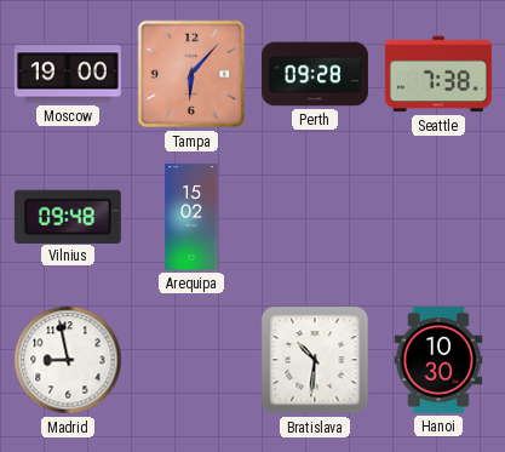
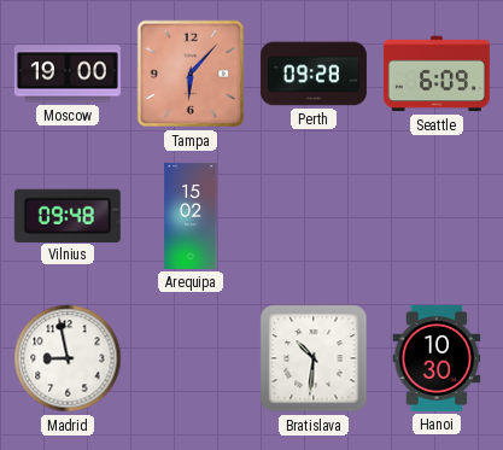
Seattle: 7:38 -> 6:09 (437, 74)
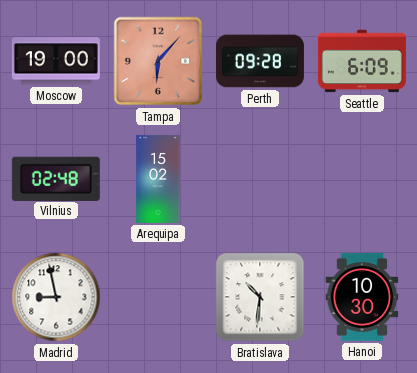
Vilnius: 09:48 -> 02:48 (56, 178)
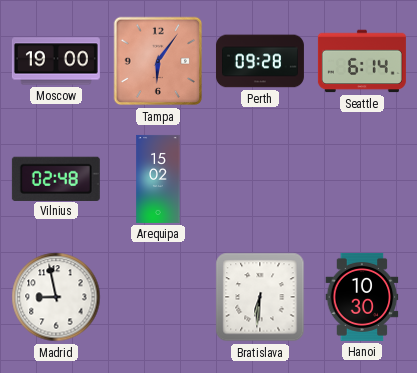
Tampa: 6:07 -> 6:06 (158, 61)
Seattle: 6:09 -> 6:14 (362, 61)
Bratislava: 10:31 -> 6:31 (260, 297)
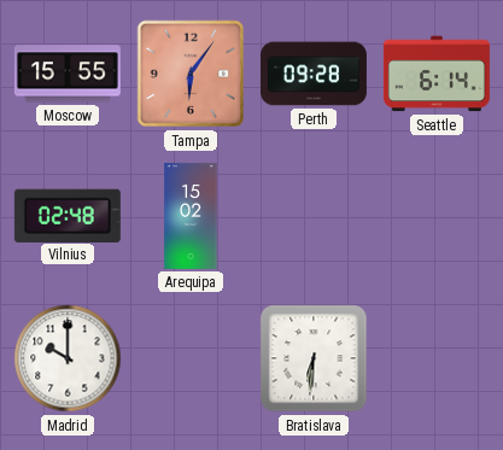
Moscow: 19:00 -> 15:55 (68, 74)
Madrid: 8:58 -> 10:00 (68, 358)
Hanoi: 10:30 -> none (362, 297)
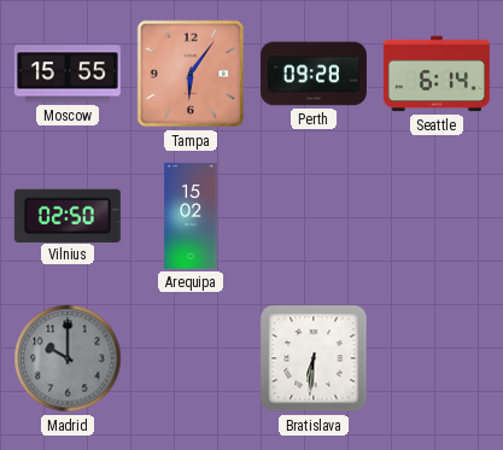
Vilnius: 02:48 -> 02:50 (68, 215)
Madrid dial: white -> grey (68, 358)
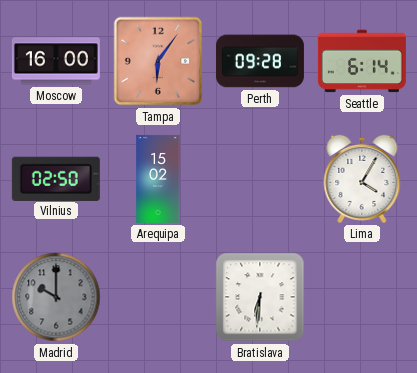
Moscow: 15:55 -> 16:00 (56, 61)
Lima: none -> 4:05 (362, 179)
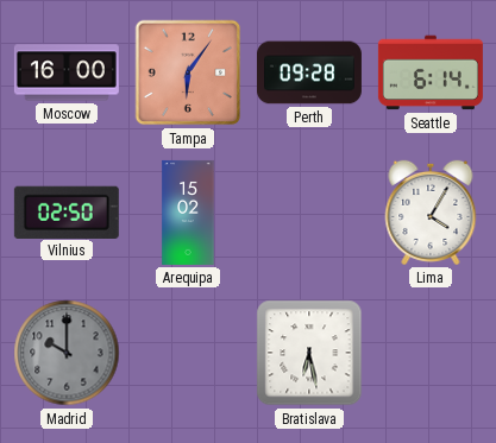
Bratislava: 6:31 -> 6:28 (309, 353)
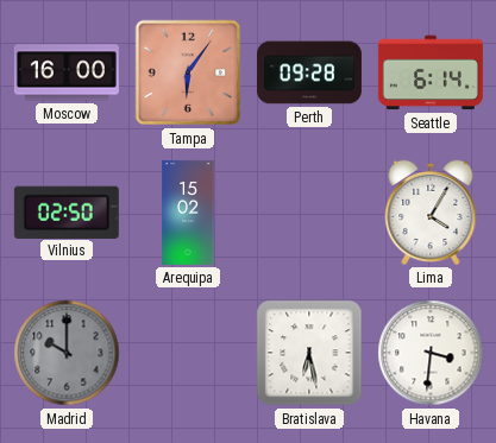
Havana: none -> 3:31 (431, 353)
